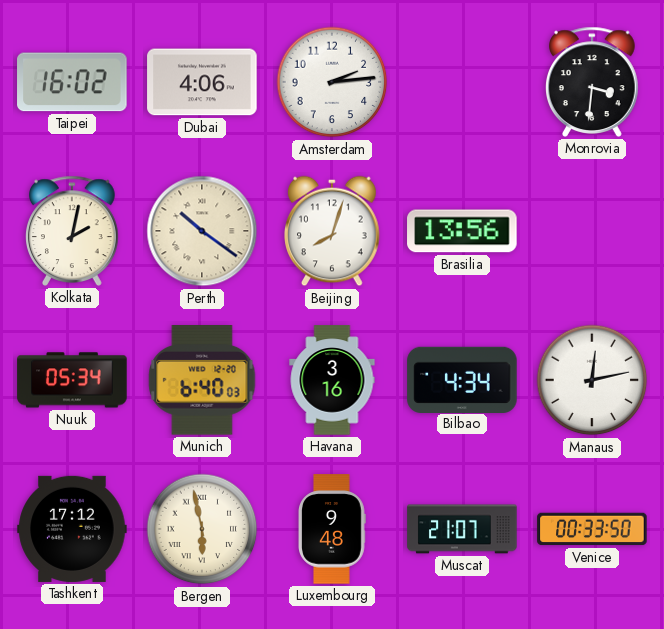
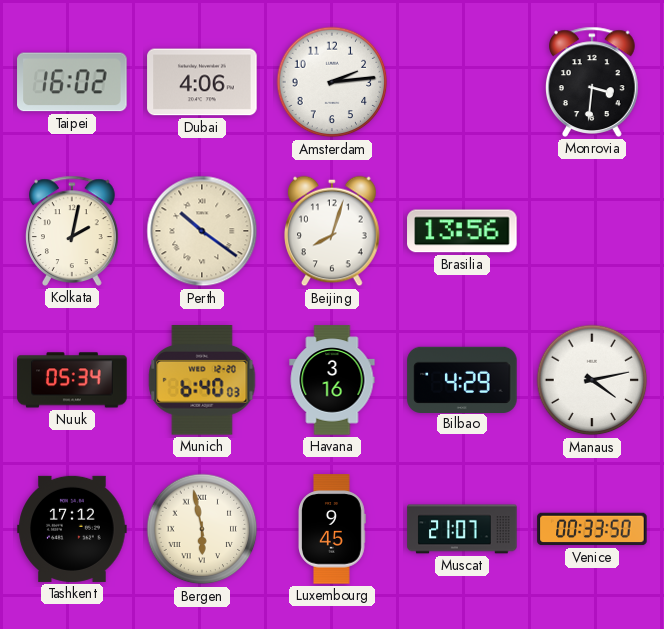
Bilbao: 4:34 -> 4:29 (462, 379)
Manaus: 12:13 -> 4:13 (592, 380)
Luxembourg: 9:48 -> 9:45 (332, 529)
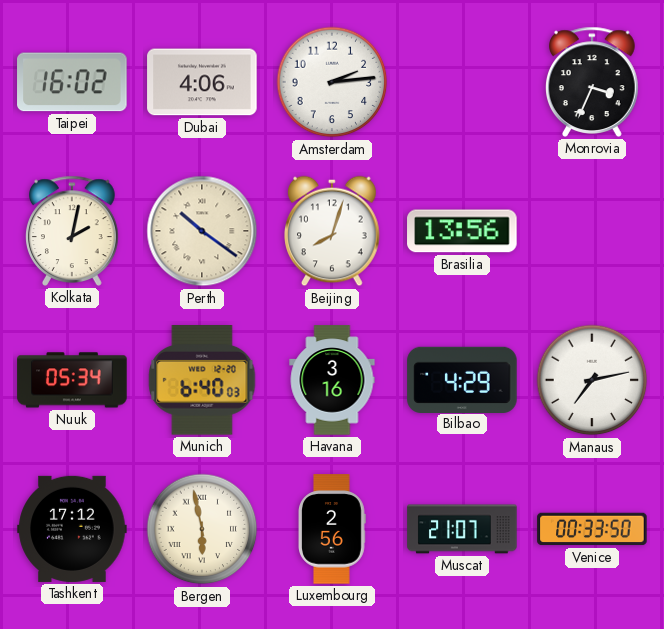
Monrovia: 3:31 -> 3:34 (593, 82)
Manaus: 4:13 -> 7:13 (592, 380)
Luxembourg: 9:45 -> 2:56 (332, 529)
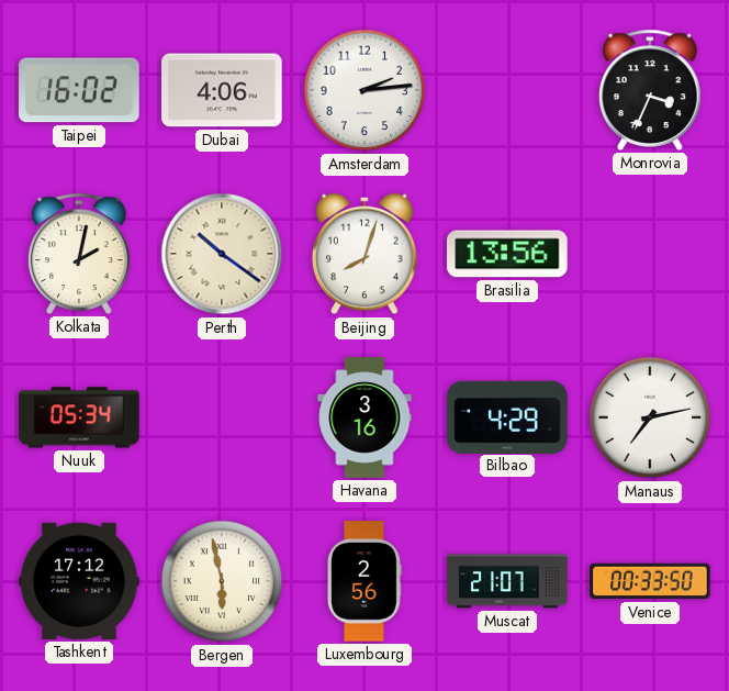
Munich: 6:40 -> none (202, 380)
